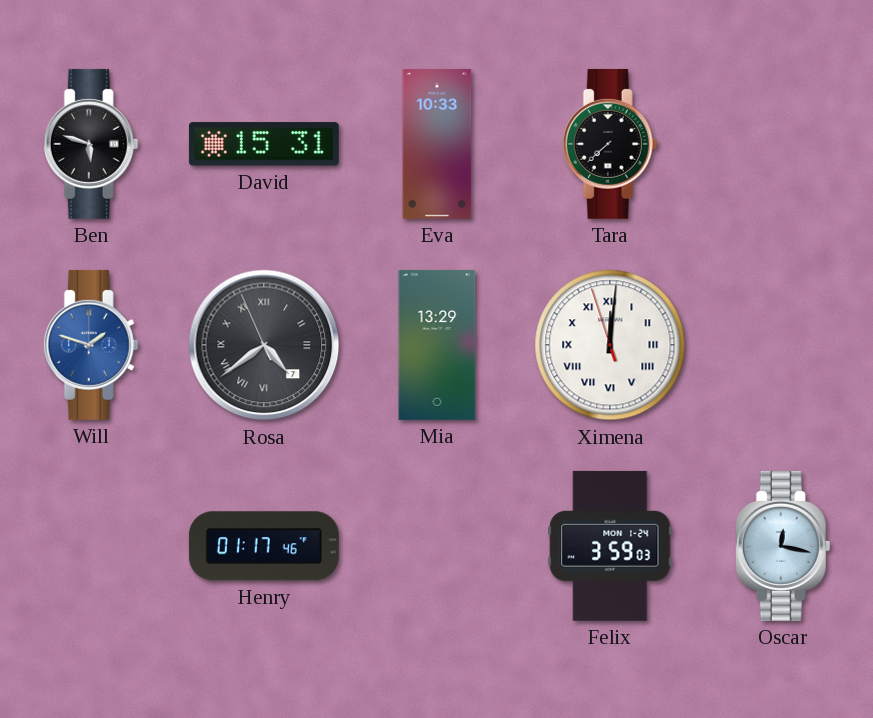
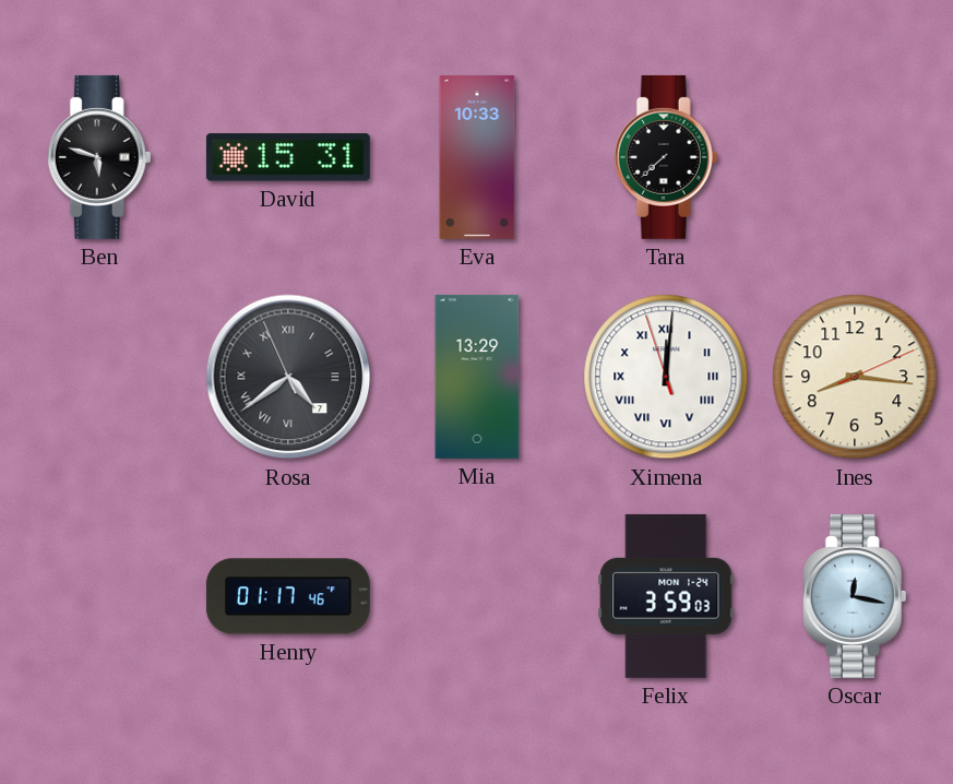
Will: 1:48 -> none (91, 345)
Ines: none -> 8:16 (855, 377)
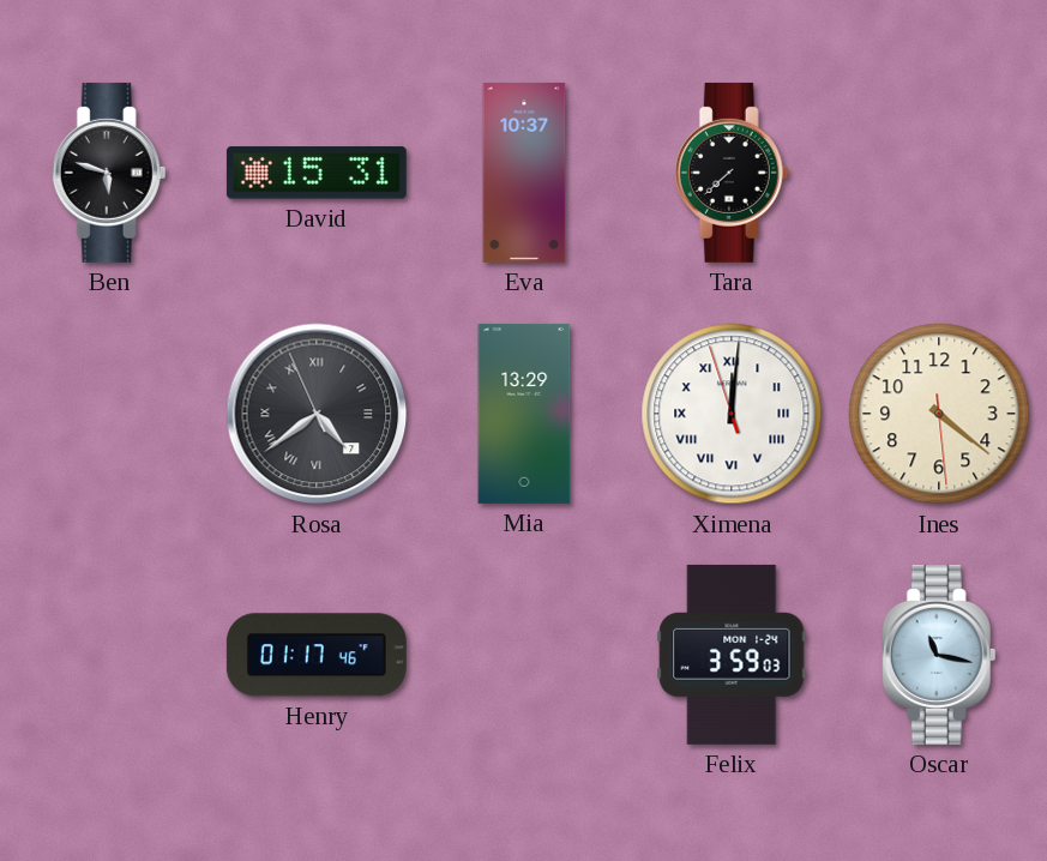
Eva: 10:33 -> 10:37 (524, 173)
Ines: 8:16 -> 4:21 (939, 414)
Oscar: 12:17 -> 11:17 (939, 655)
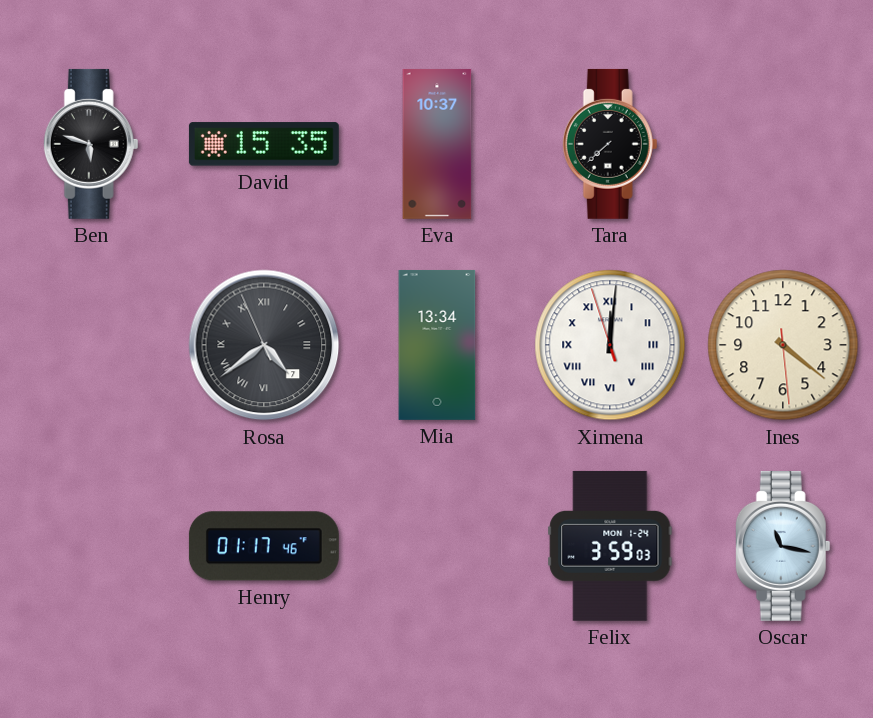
David: 15:31 -> 15:35 (264, 144)
Mia: 13:29 -> 13:34 (437, 345)
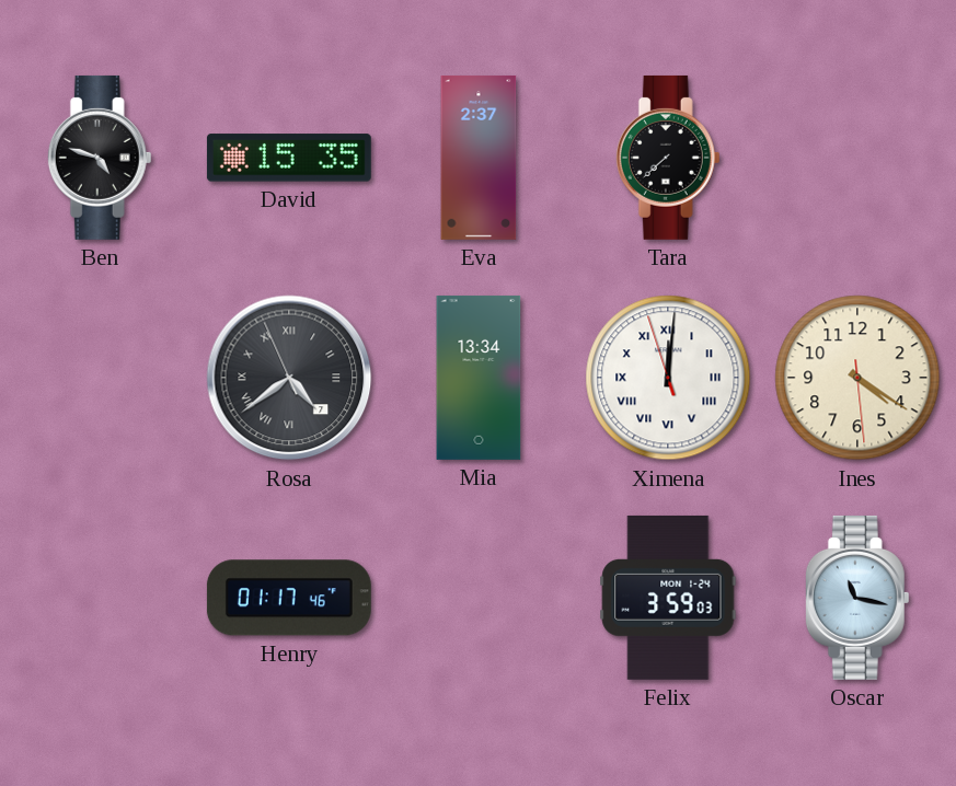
Ben: 5:48 -> 4:48 (100, 158)
Eva: 10:37 -> 2:37 (479, 158)
Ines: 4:21 -> 4:20 (857, 378)
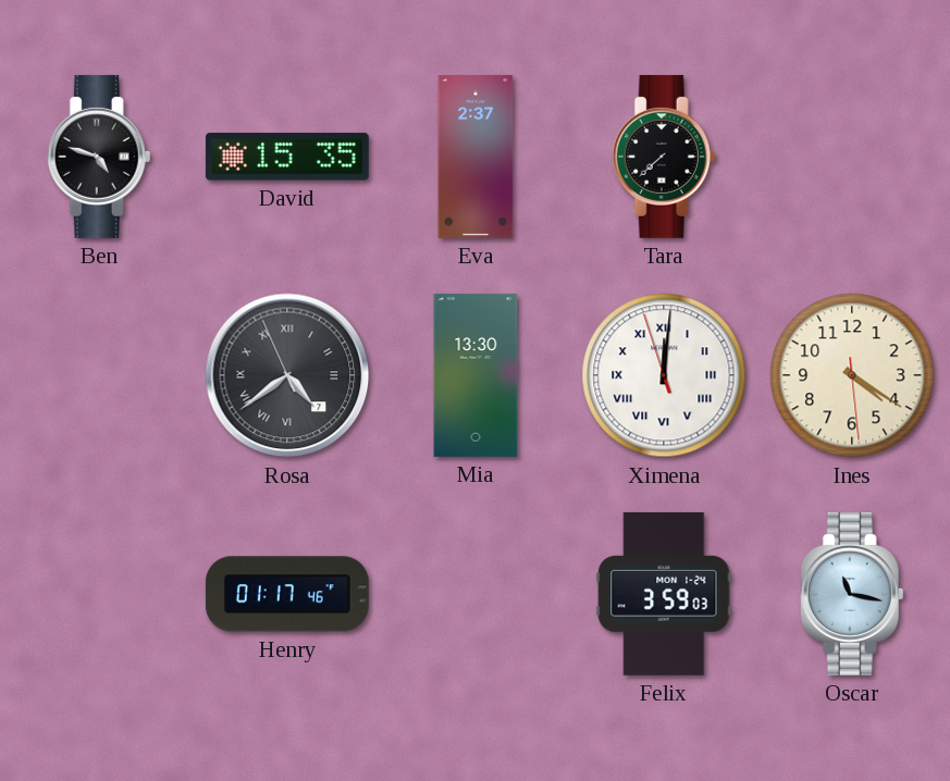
Mia: 13:34 -> 13:30 (476, 375)
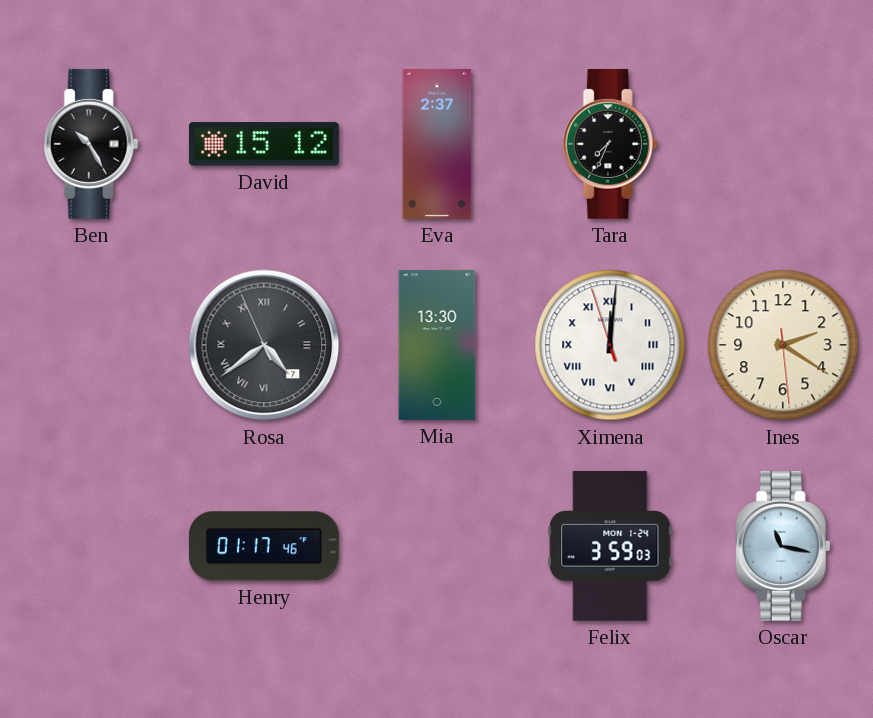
Ben: 4:48 -> 10:25 (91, 144)
David: 15:35 -> 15:12 (264, 144)
Tara: 7:38 -> 7:34 (610, 144)
Ines: 4:20 -> 2:20 (783, 345)
